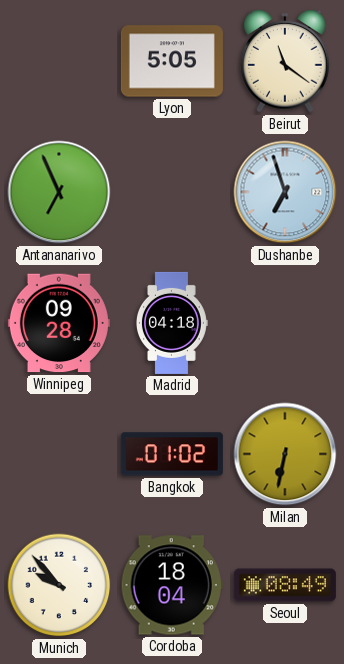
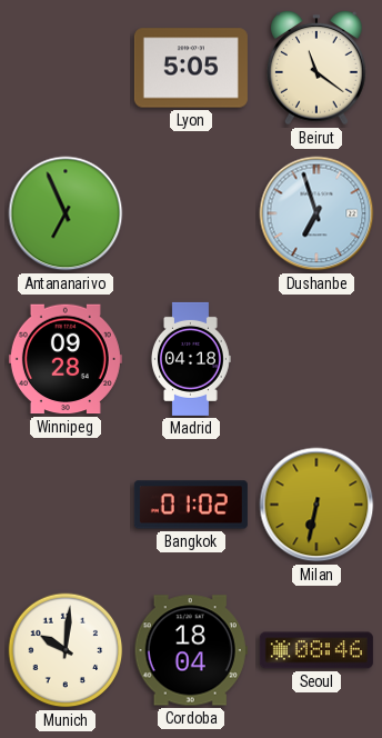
Munich: 9:53 -> 10:01 (66, 650)
Seoul: 08:49 -> 08:46 (316, 650)
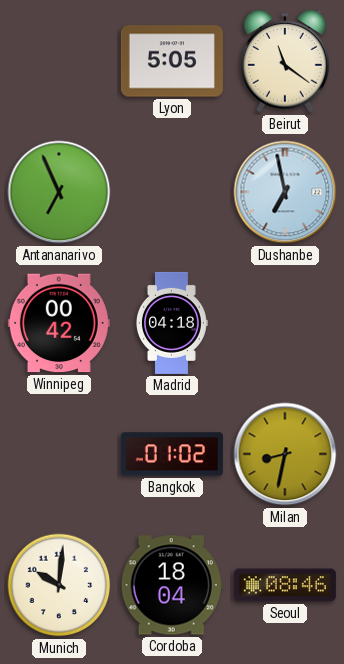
Dushanbe: 6:57 -> 6:58 (285, 192)
Winnipeg: 09:28 -> 00:42 (59, 323)
Milan: 6:32 -> 8:32 (285, 454)
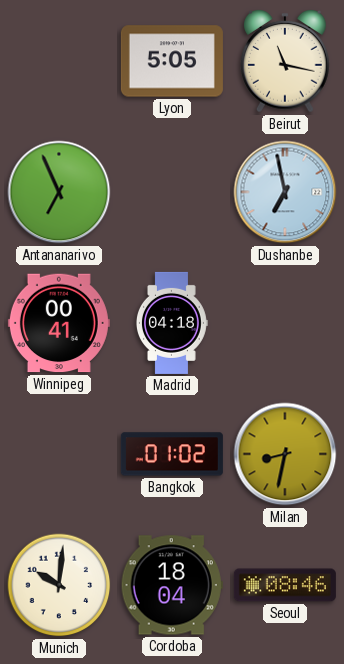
Beirut: 11:21 -> 11:17 (286, 61)
Winnipeg: 00:42 -> 00:41 (59, 323)
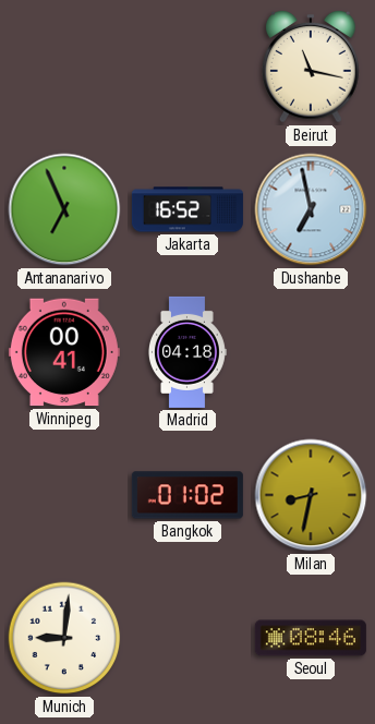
Lyon: 5:05 -> none (172, 61)
Jakarta: none -> 16:52 (187, 209)
Munich: 10:01 -> 9:01 (64, 638)
Cordoba: 18:04 -> none (172, 585)
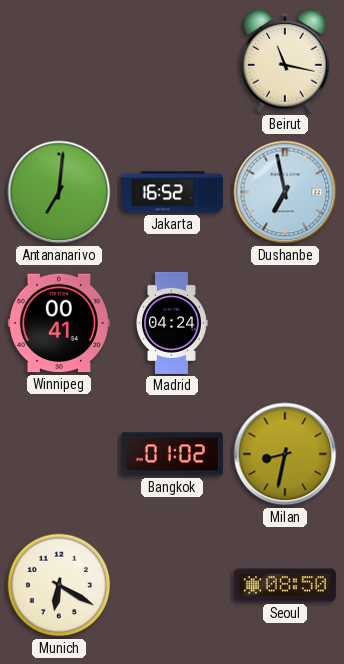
Antananarivo: 6:56 -> 7:01 (59, 192)
Madrid: 04:18 -> 04:24 (171, 323)
Munich: 9:01 -> 6:20 (59, 585)
Seoul: 08:46 -> 08:50 (285, 585)
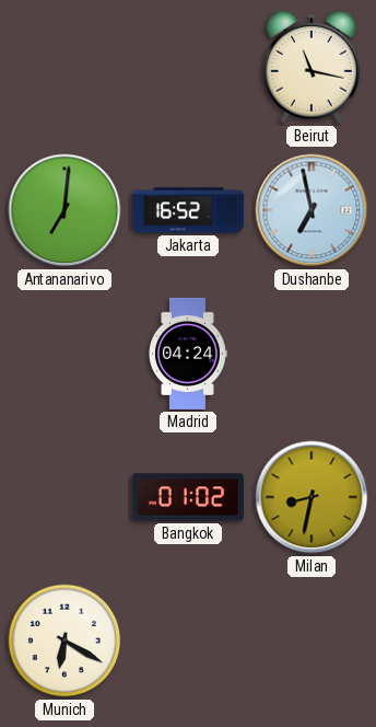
Winnipeg: 00:41 -> none (59, 323)
Seoul: 08:50 -> none (285, 585)
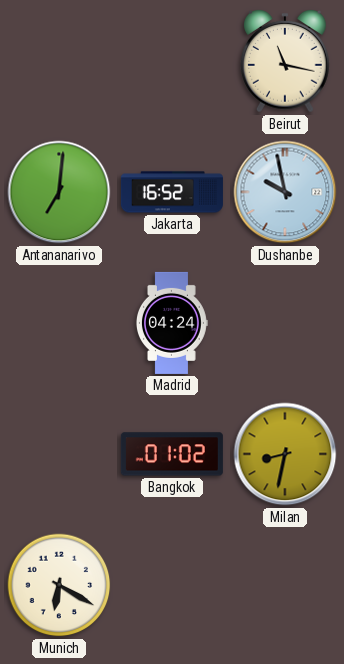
Dushanbe: 6:58 -> 9:58 (285, 192)
